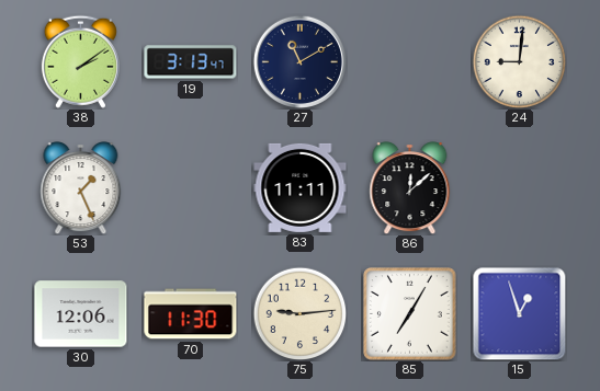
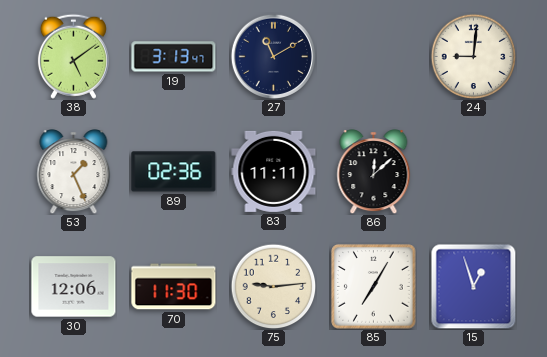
38: 2:09 -> 5:09 (73, 56)
89: none -> 02:36 (174, 172)
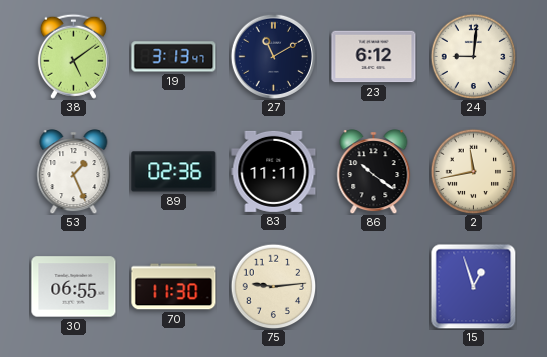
23: none -> 6:12 (374, 57)
86: 12:08 -> 10:21 (374, 172)
2: none -> 11:43 (473, 171)
30: 12:06 -> 06:55 (74, 287)
85: 7:05 -> none (374, 287)
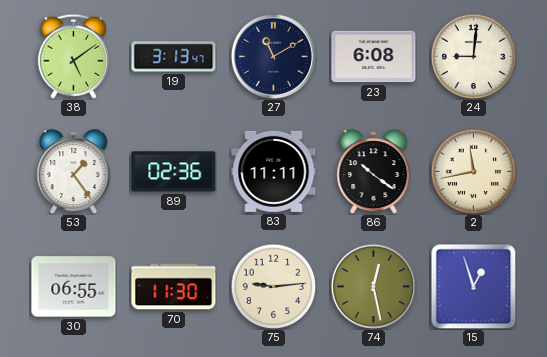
23: 6:12 -> 6:08 (374, 57)
53: 1:26 -> 1:24 (74, 172)
74: none -> 12:28 (373, 286)
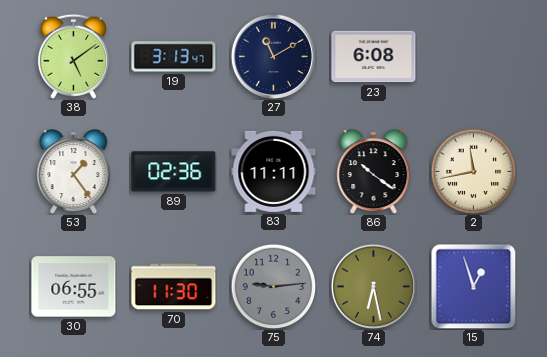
24: 9:01 -> none (473, 56)
75 dial: cream -> grey (273, 286)
74: 12:28 -> 6:28 (373, 286)
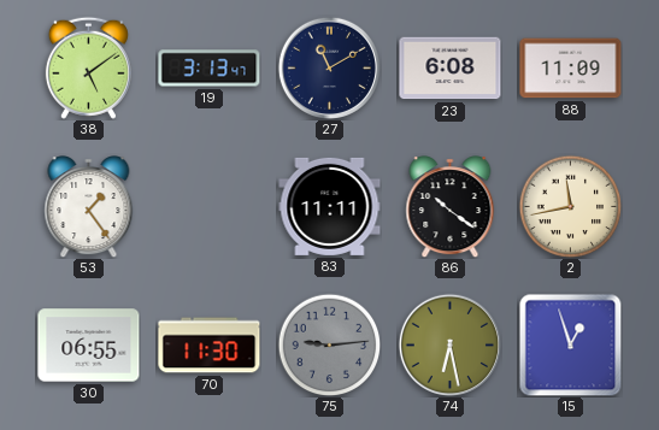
88: none -> 11:09 (571, 69)
89: 02:36 -> none (174, 172)
